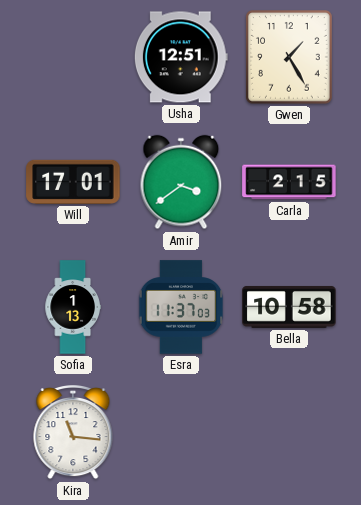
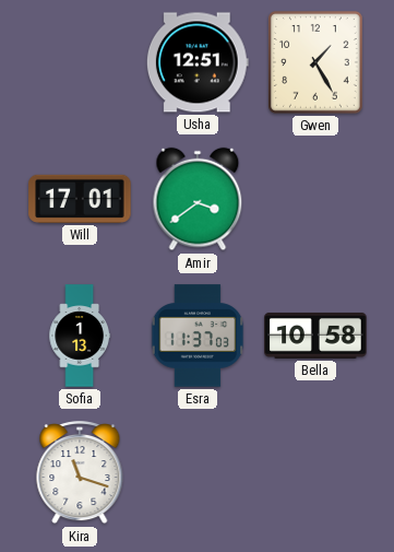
Carla: 2:15 -> none (289, 182)
Kira: 11:16 -> 11:18 (80, 473)
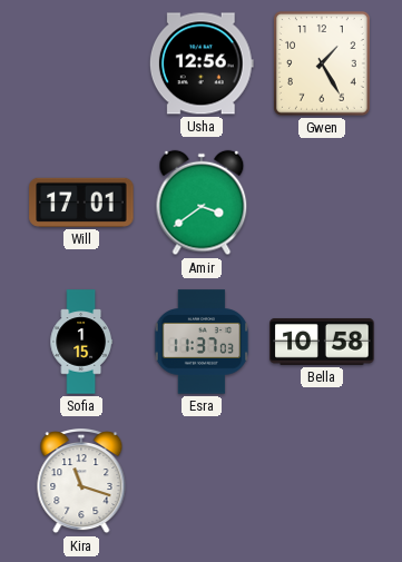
Usha: 12:51 -> 12:56 (202, 63)
Sofia: 1:13 -> 1:15 (81, 342)
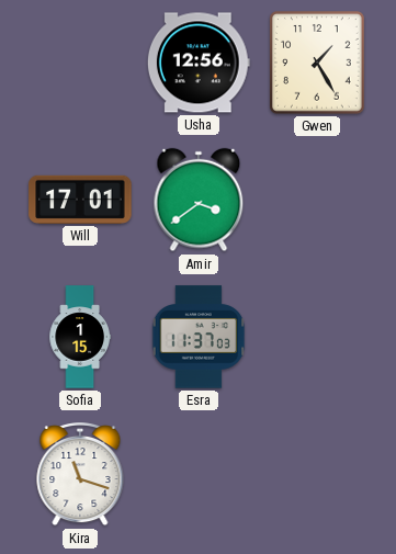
Bella: 10:58 -> none (322, 342)
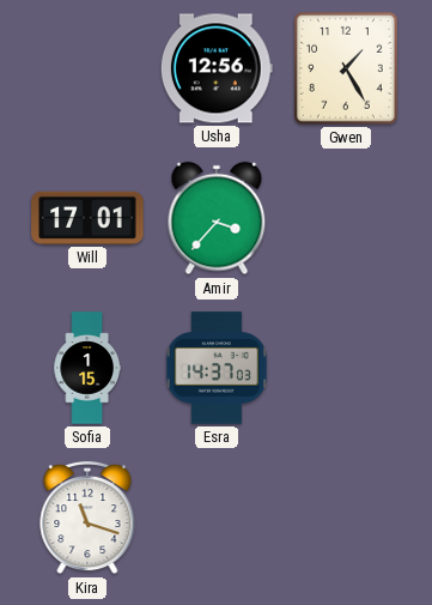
Amir: 3:39 -> 3:37 (217, 218)
Esra: 11:37 -> 14:37 (217, 368)
